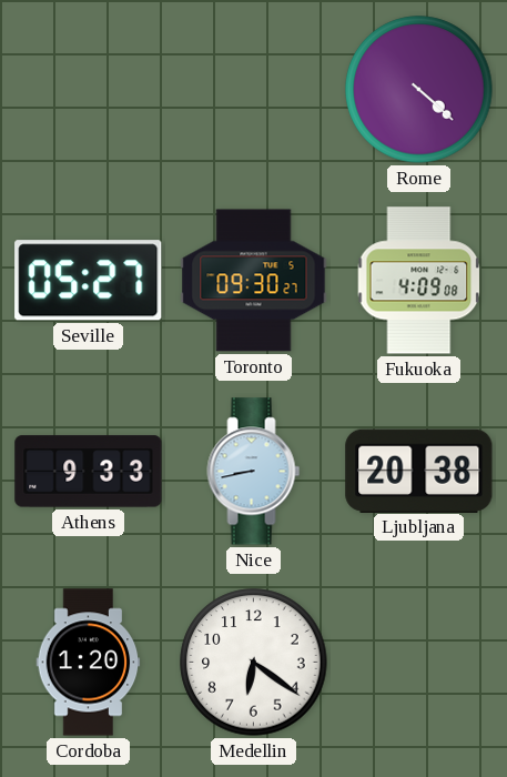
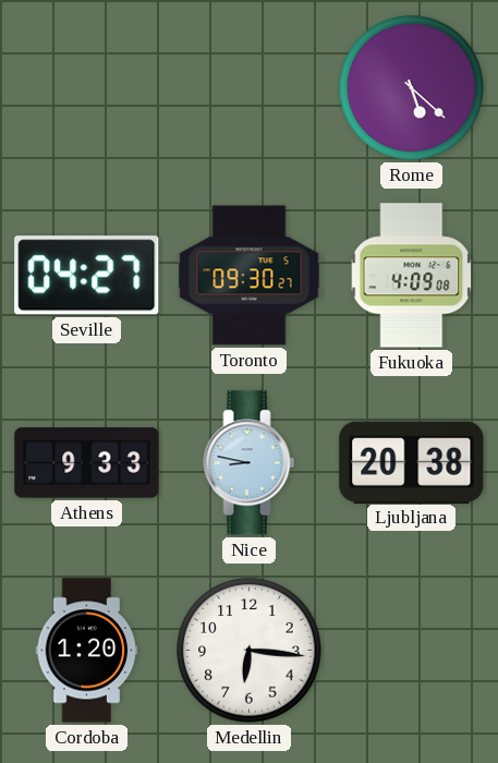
Rome: 4:22 -> 5:22 (412, 88)
Seville: 05:27 -> 04:27 (87, 276)
Nice: 8:43 -> 8:47 (250, 463)
Medellin: 6:21 -> 6:16 (250, 651)
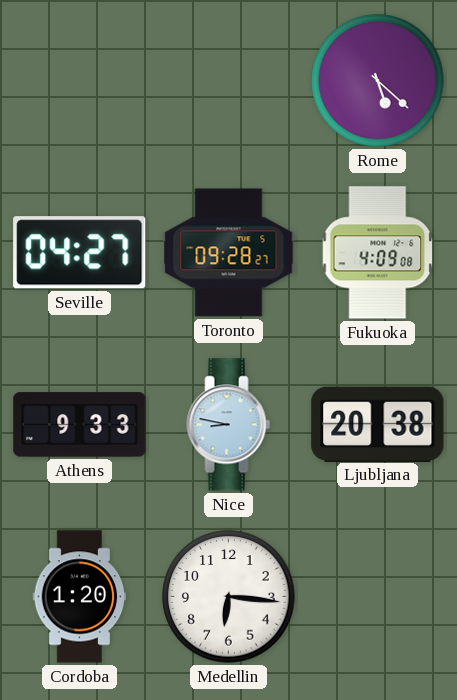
Toronto: 09:30 -> 09:28 (229, 253)
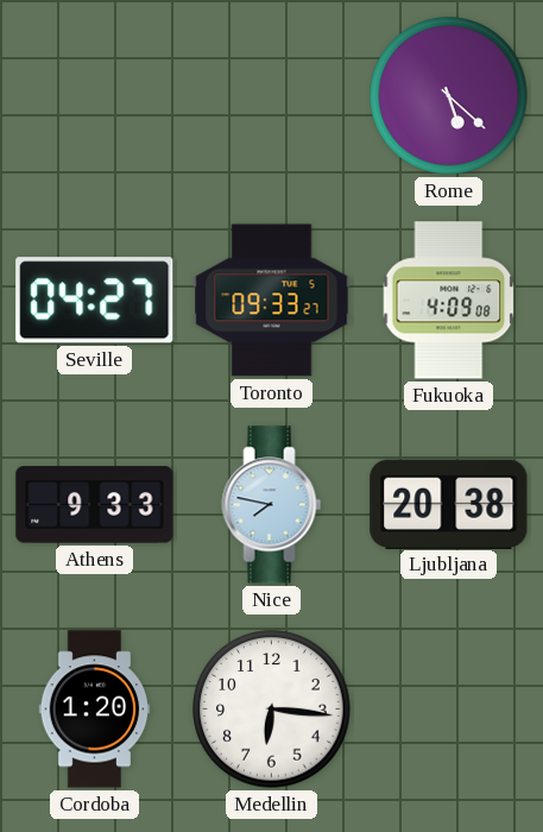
Toronto: 09:28 -> 09:33 (272, 301)
Nice: 8:47 -> 7:47 (272, 505)
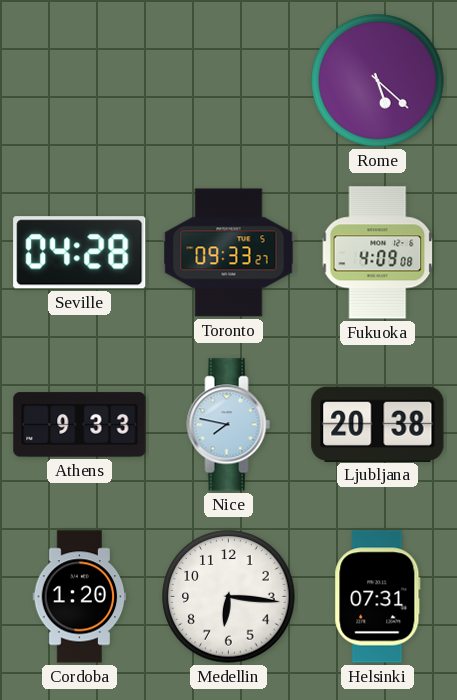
Seville: 04:27 -> 04:28 (80, 253)
Helsinki: none -> 07:31 (378, 597)
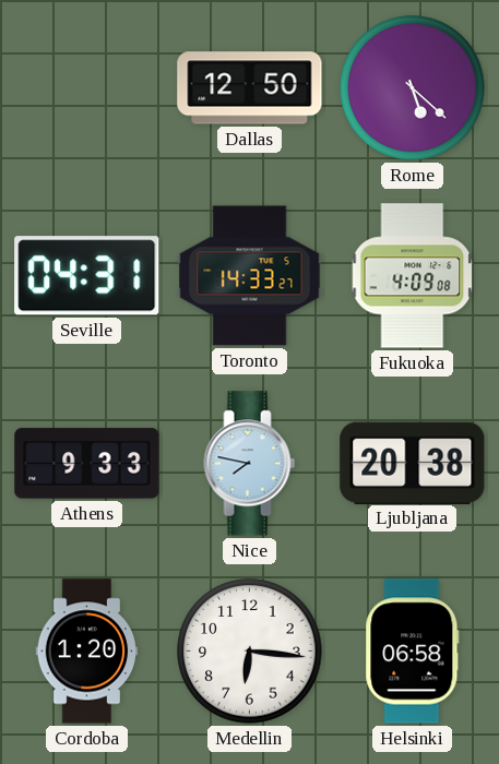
Dallas: none -> 12:50 (250, 88)
Seville: 04:28 -> 04:31 (87, 276)
Toronto: 09:33 -> 14:33 (250, 276)
Helsinki: 07:31 -> 06:58 (413, 652)
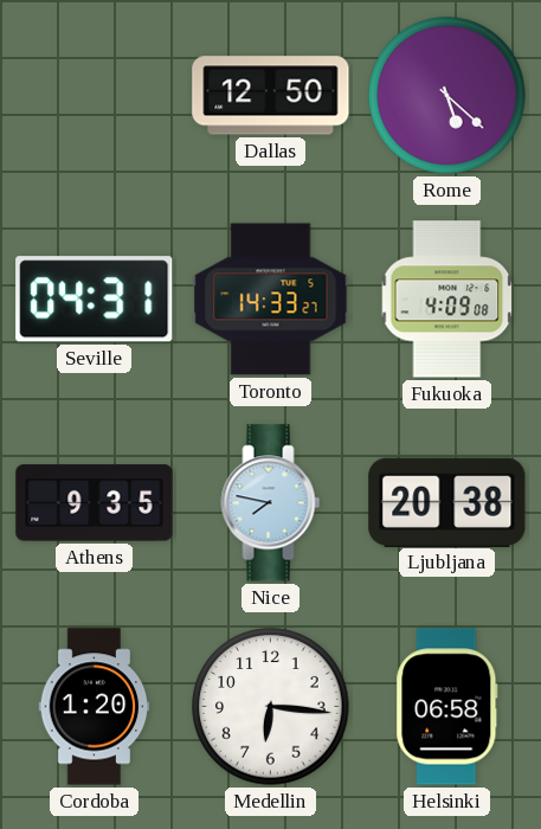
Athens: 9:33 -> 9:35 (95, 503)
